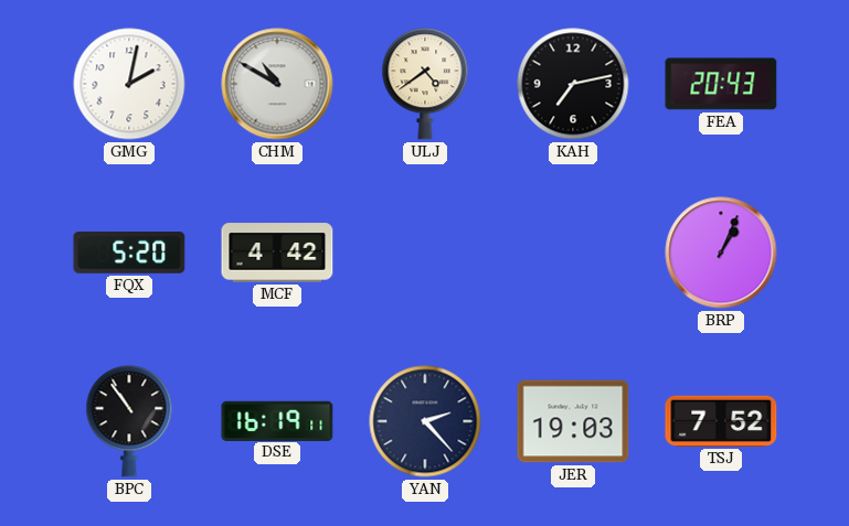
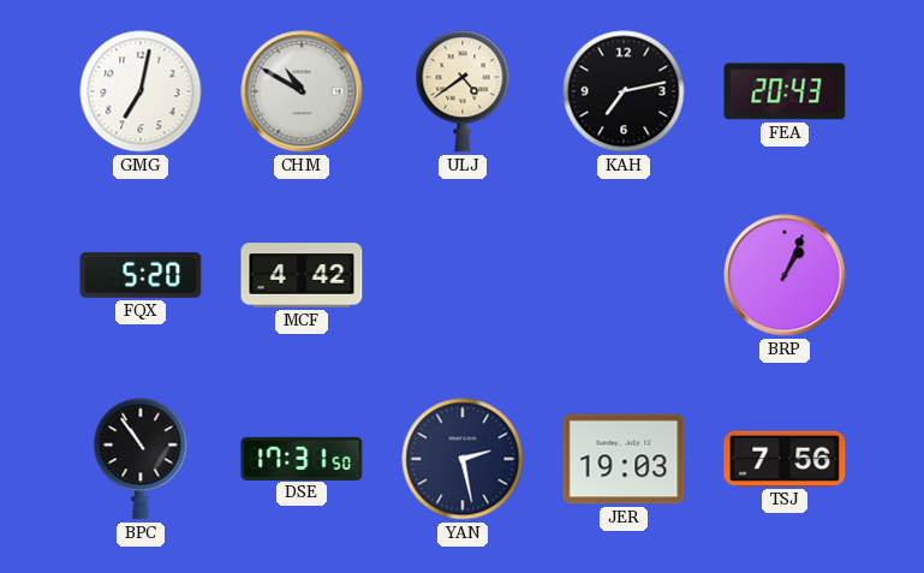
GMG: 2:02 -> 7:02 (141, 91)
DSE: 16:19 -> 17:31 (302, 458)
YAN: 2:23 -> 2:28 (463, 459)
TSJ: 7:52 -> 7:56 (785, 459)
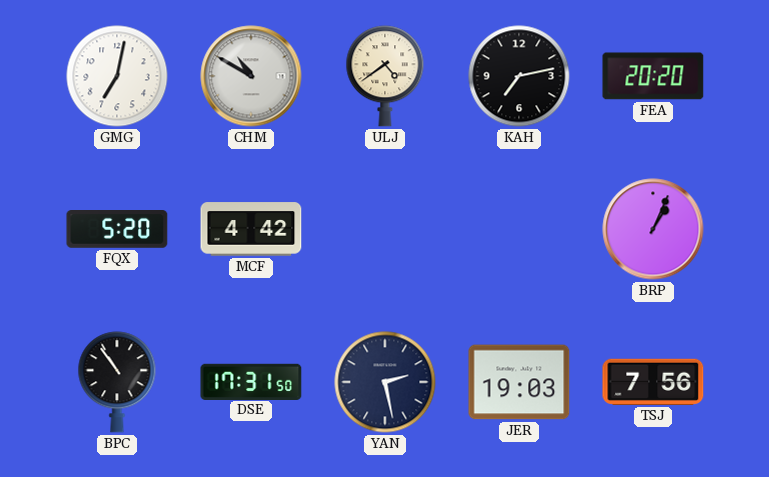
FEA: 20:43 -> 20:20 (653, 76)
